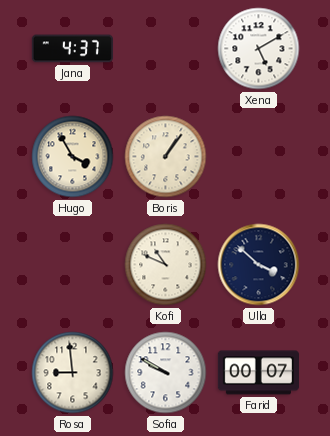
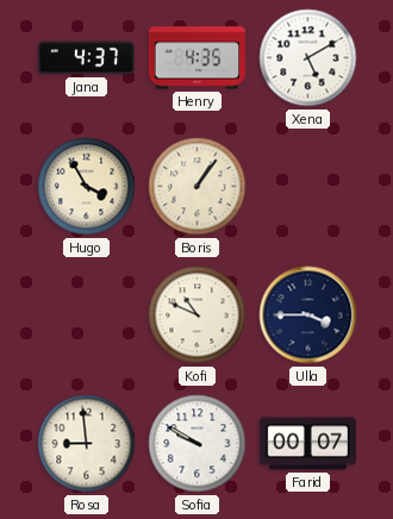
Henry: none -> 4:35 (196, 58)
Ulla: 3:52 -> 3:45 (308, 315)
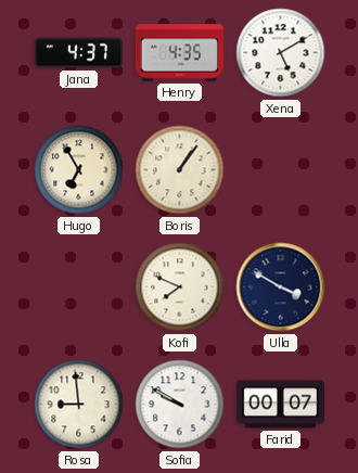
Hugo: 3:55 -> 6:55 (79, 170)
Kofi: 10:49 -> 7:49 (180, 287)
Ulla: 3:45 -> 3:50 (281, 287)
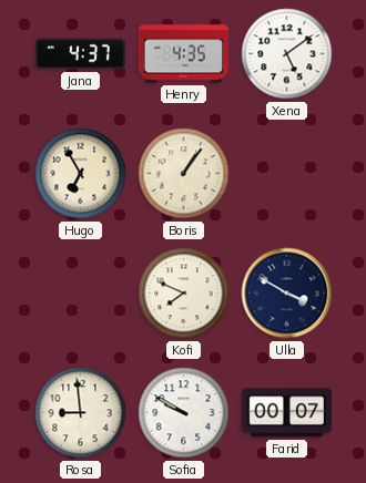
Xena: 5:10 -> 5:09 (287, 54)
